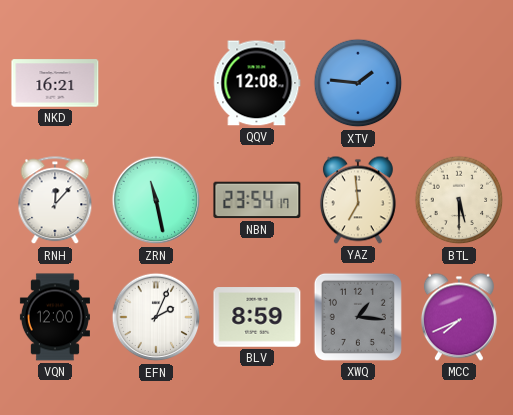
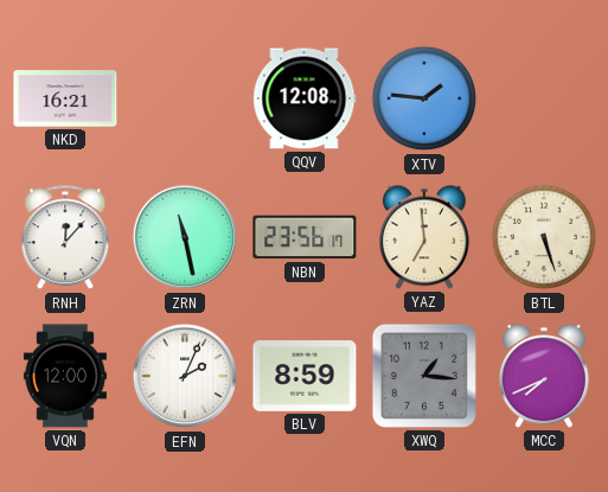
NBN: 23:54 -> 23:56 (305, 237)
BTL: 5:30 -> 5:27 (544, 237)
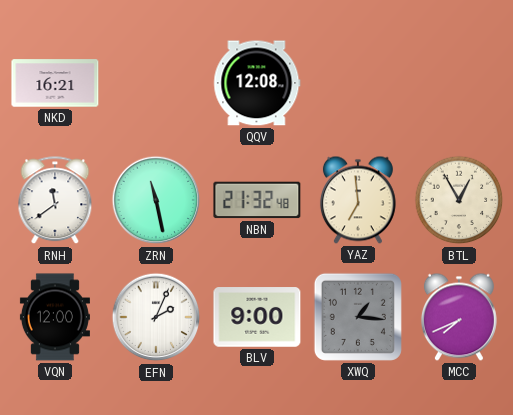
XTV: 1:46 -> none (424, 98)
RNH: 12:07 -> 11:39 (55, 201)
NBN: 23:56 -> 21:32 (257, 200)
BTL: 5:27 -> 12:55 (459, 200)
BLV: 8:59 -> 9:00 (257, 317)
